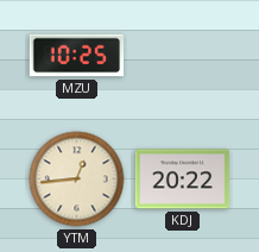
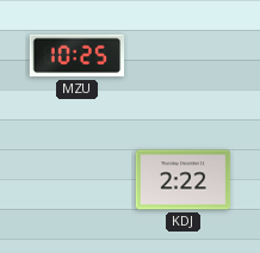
YTM: 12:44 -> none (77, 179)
KDJ: 20:22 -> 2:22 (184, 180)
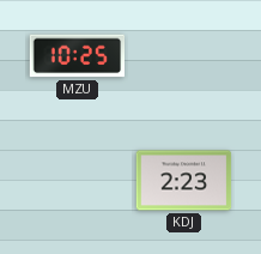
KDJ: 2:22 -> 2:23 (184, 181)
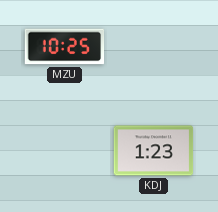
KDJ: 2:23 -> 1:23 (154, 151)
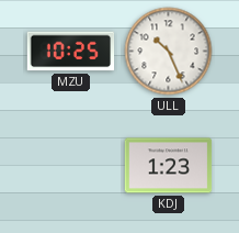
ULL: none -> 10:26 (169, 52)
